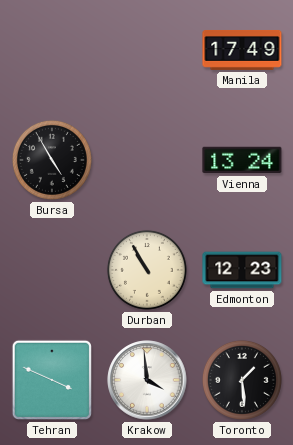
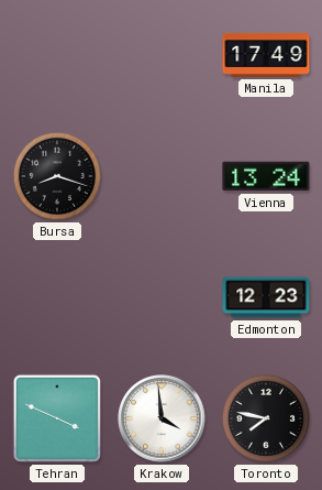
Bursa: 4:55 -> 8:18 (57, 176)
Durban: 10:55 -> none (147, 270)
Toronto: 1:29 -> 7:47 (266, 418)
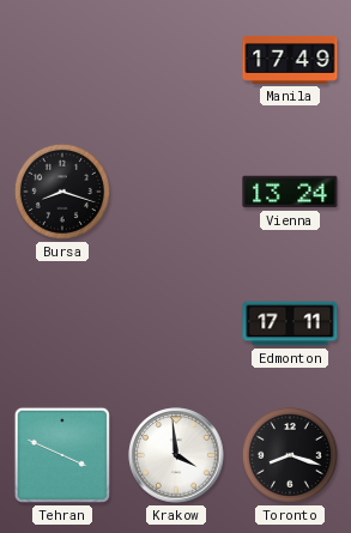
Edmonton: 12:23 -> 17:11 (290, 323)
Toronto: 7:47 -> 8:18 (290, 455)
